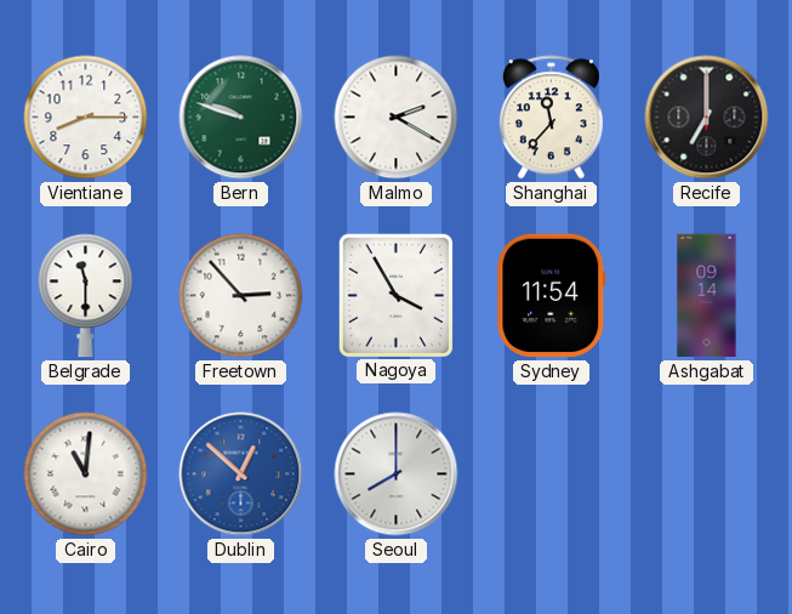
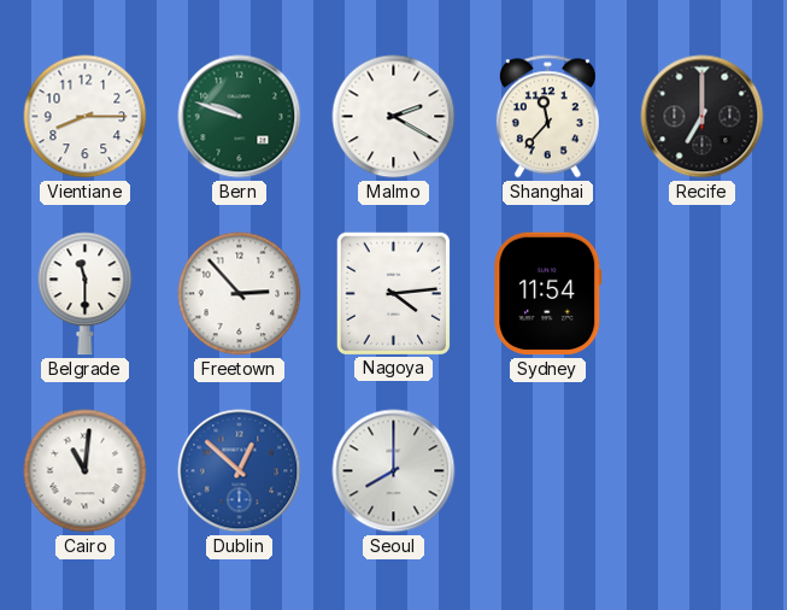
Nagoya: 3:55 -> 4:14 (393, 293)
Ashgabat: 09:14 -> none (707, 296)
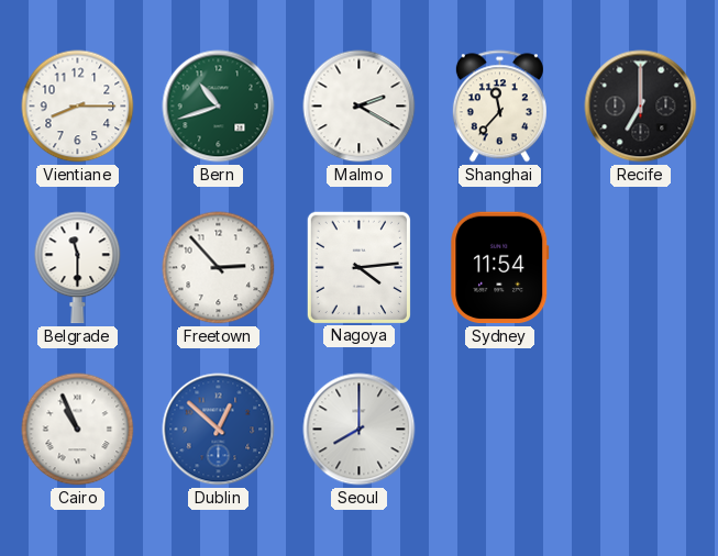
Bern: 9:48 -> 10:42 (219, 107)
Cairo: 11:01 -> 10:56 (78, 430)
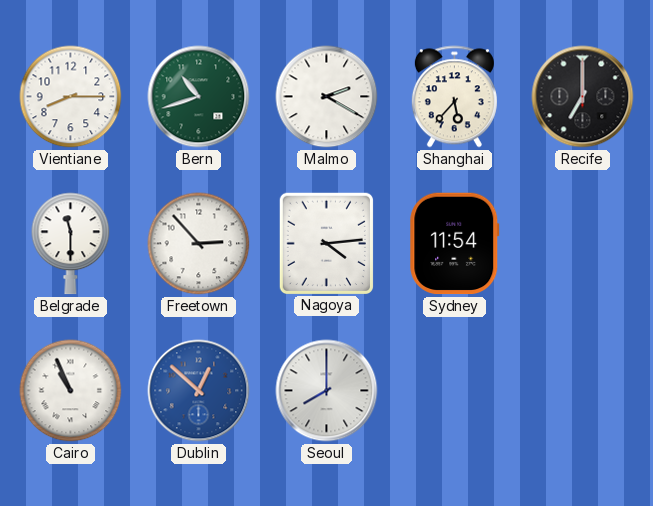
Shanghai: 11:37 -> 5:37 (454, 97)
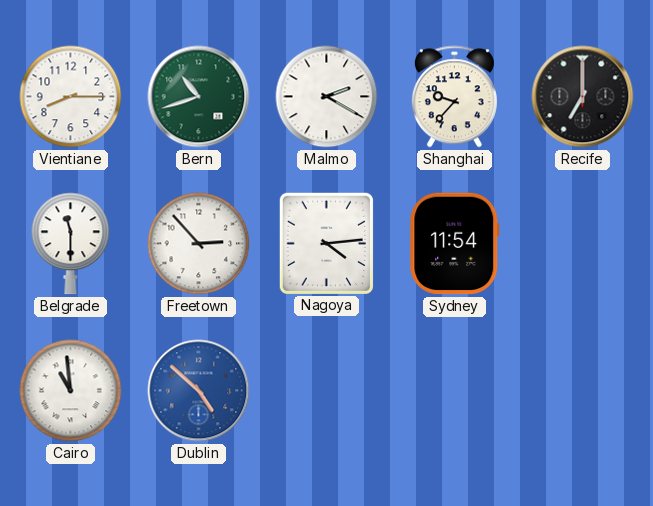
Shanghai: 5:37 -> 9:37 (454, 97)
Cairo: 10:56 -> 10:59 (71, 391)
Dublin: 12:52 -> 4:52 (199, 391)
Seoul: 8:00 -> none (327, 391)
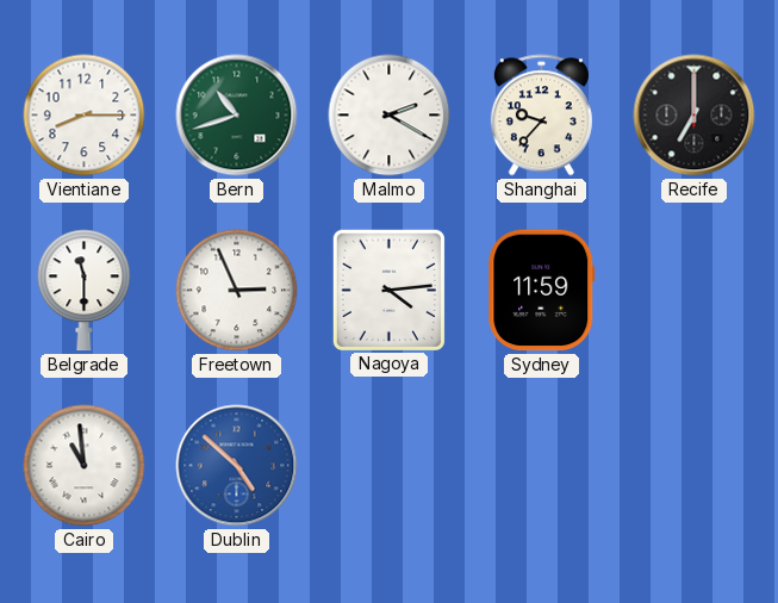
Freetown: 2:53 -> 2:56 (237, 291)
Sydney: 11:54 -> 11:59 (542, 291)
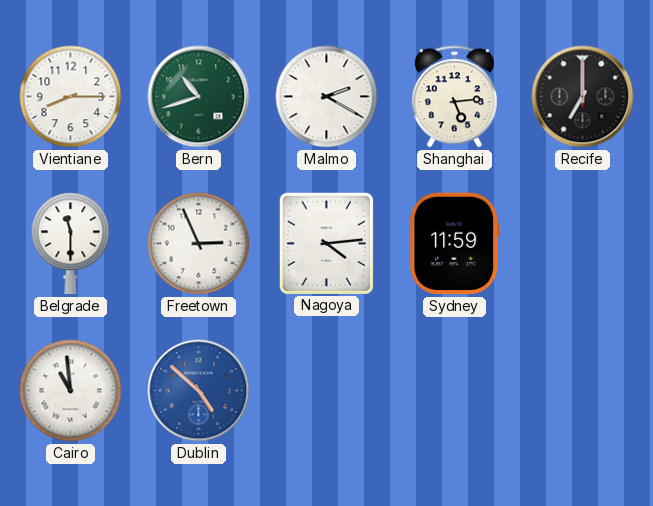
Shanghai: 9:37 -> 5:14 (454, 97)
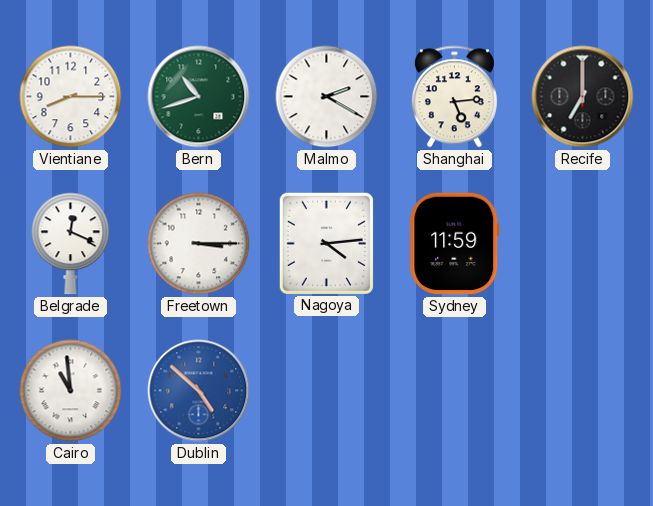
Belgrade: 11:30 -> 12:19 (71, 244)
Freetown: 2:56 -> 3:15 (199, 244)
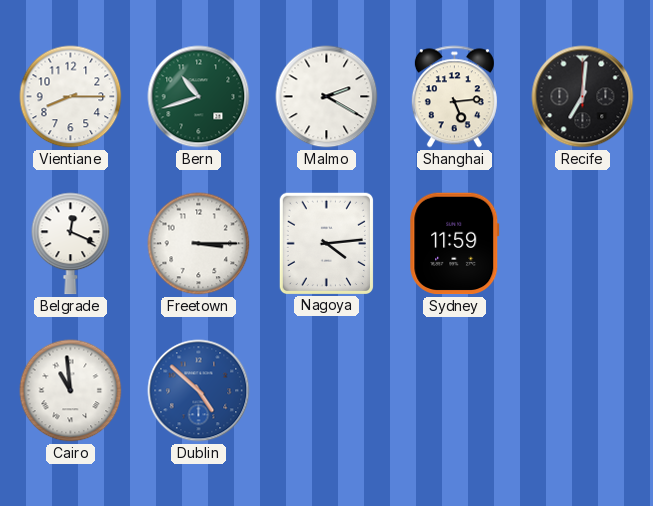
Recife: 7:00 -> 7:01 (583, 97)
